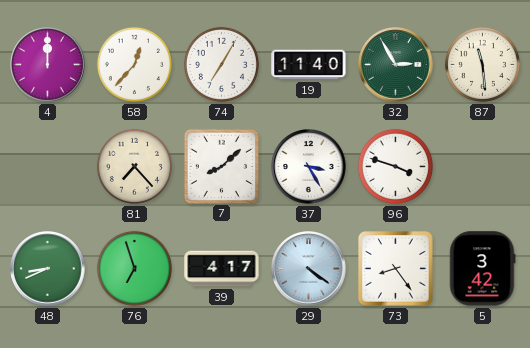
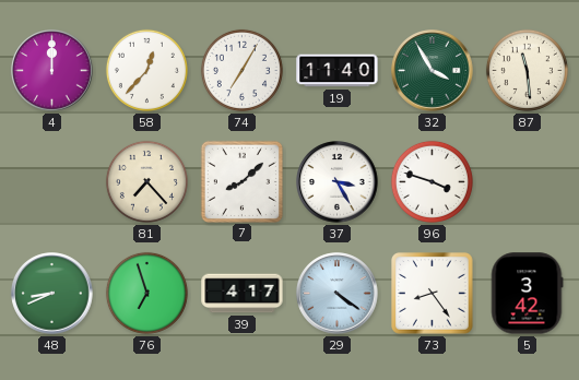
32: 2:55 -> 3:55 (433, 71)
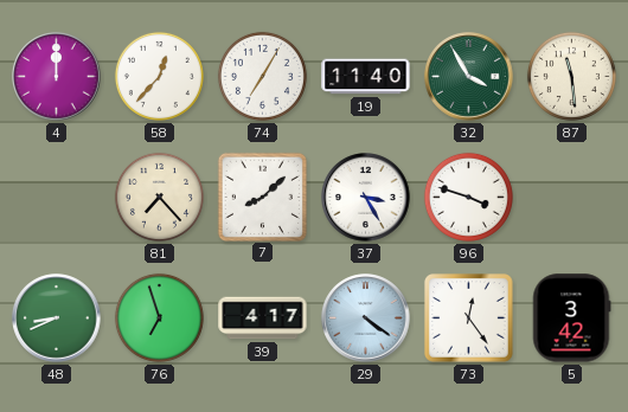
73: 8:24 -> 12:24 (469, 318)
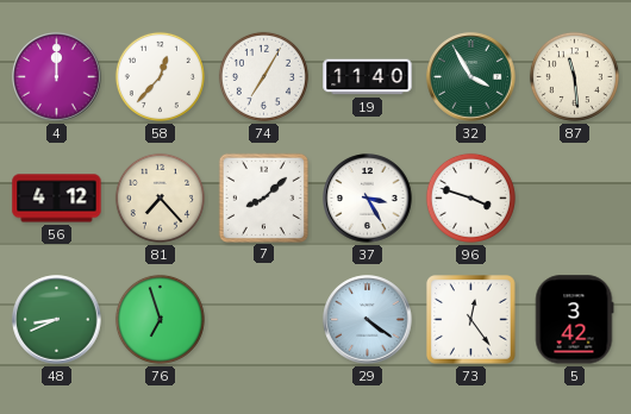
56: none -> 4:12 (57, 199)
39: 4:17 -> none (263, 318)
